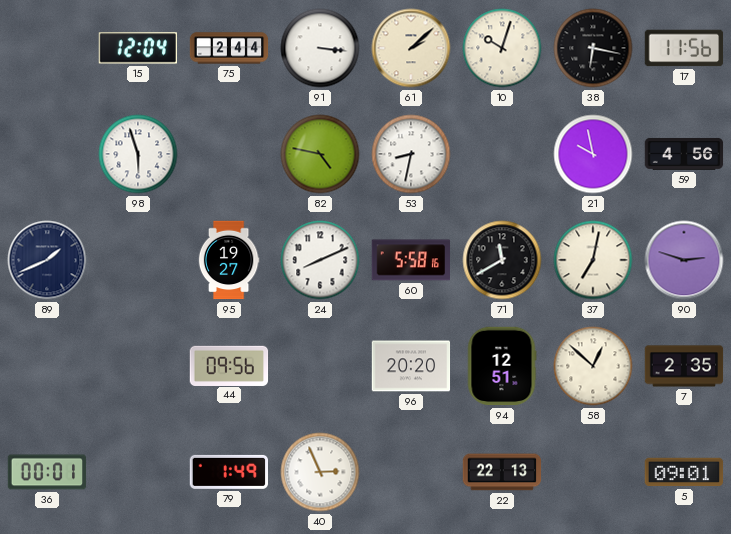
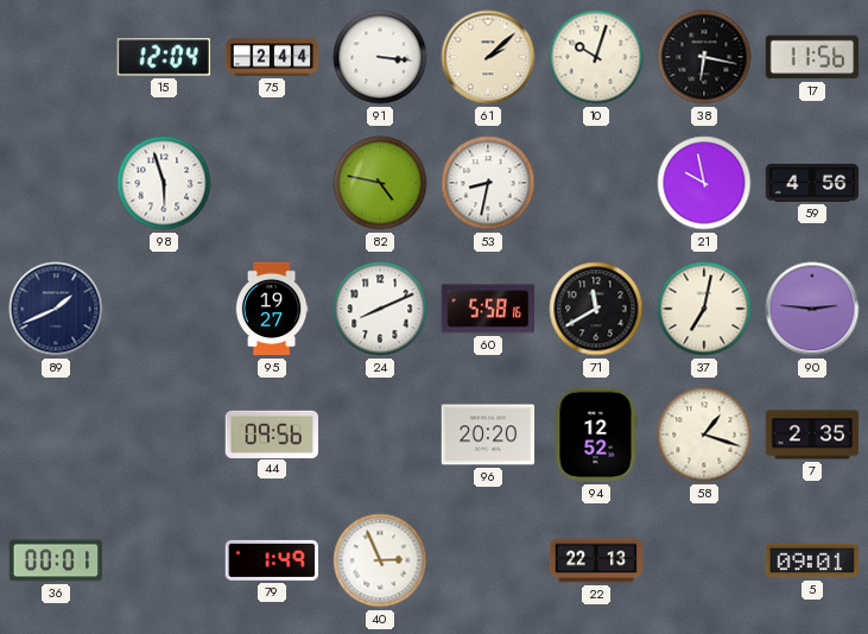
90: 2:48 -> 2:46 (812, 309)
94: 12:51 -> 12:52 (596, 435)
58: 12:52 -> 1:18 (704, 435)
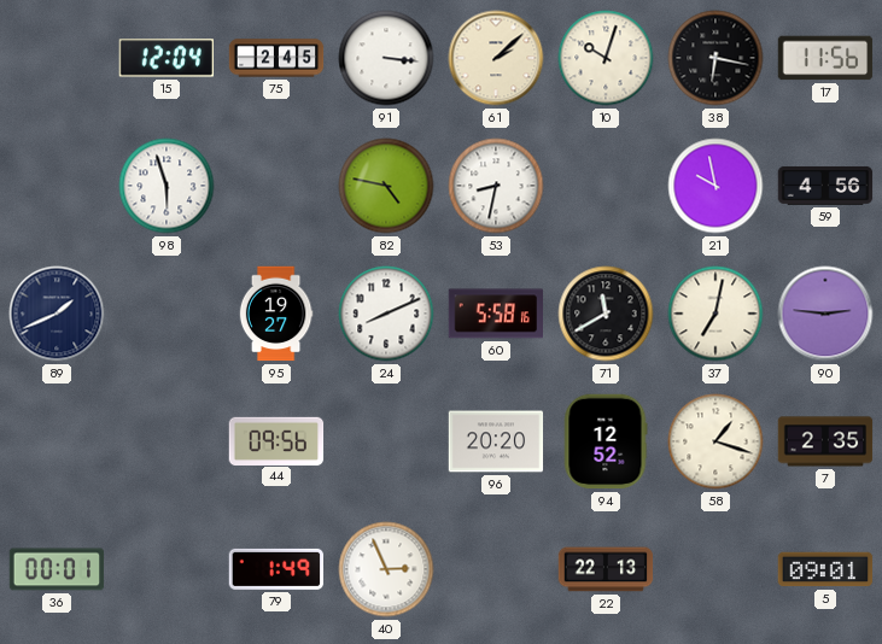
75: 2:44 -> 2:45 (276, 58)
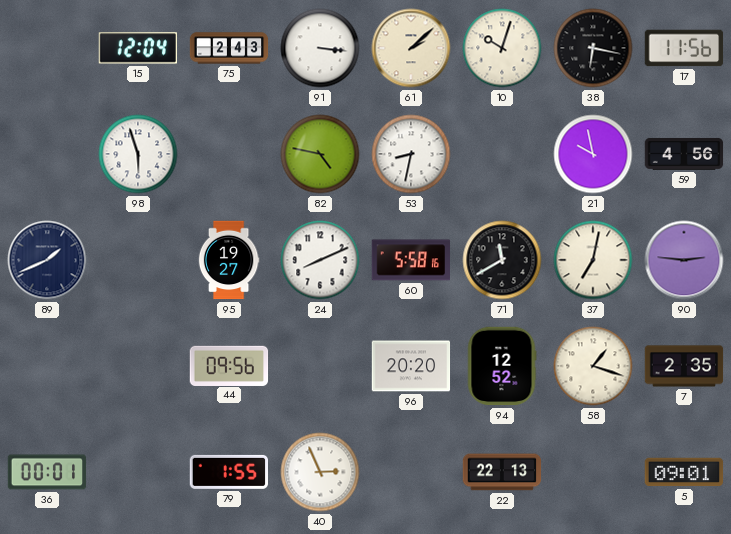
75: 2:45 -> 2:43 (229, 48)
79: 1:49 -> 1:55 (228, 472)
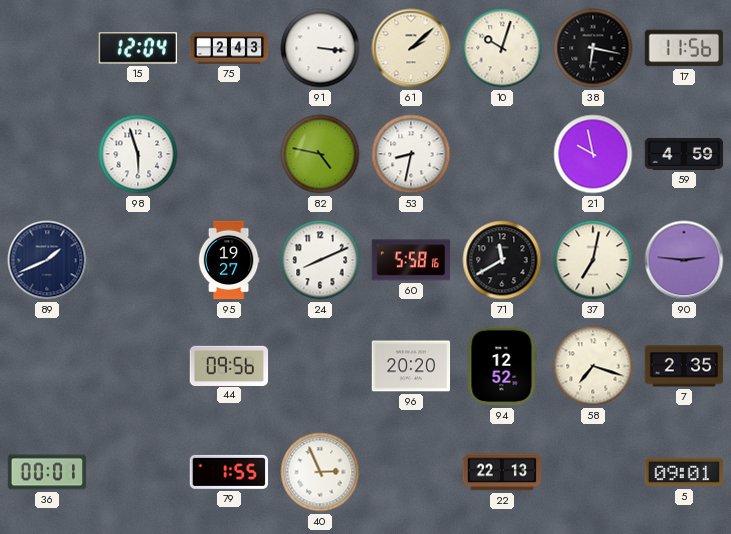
59: 4:56 -> 4:59 (684, 154)
58: 1:18 -> 7:18 (593, 366)
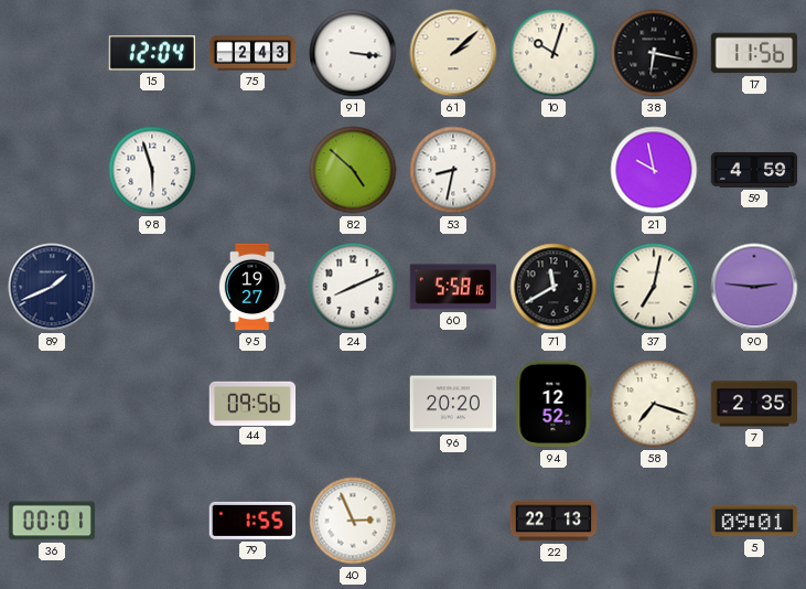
82: 4:47 -> 4:52 (353, 170)
